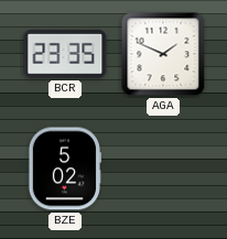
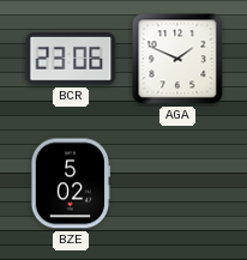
BCR: 23:35 -> 23:06 (71, 59)
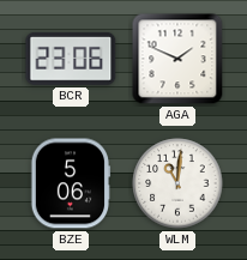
BZE: 5:02 -> 5:06 (71, 183)
WLM: none -> 11:01 (177, 183)
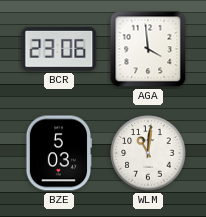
AGA: 1:49 -> 3:59 (148, 49)
BZE: 5:06 -> 5:03 (59, 153)
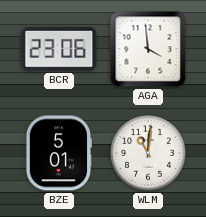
BZE: 5:03 -> 5:01 (59, 153)
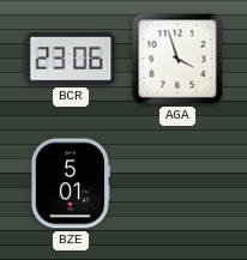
AGA: 3:59 -> 3:57 (177, 59)
WLM: 11:01 -> none (148, 153)
